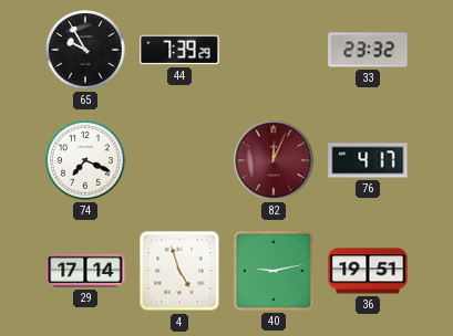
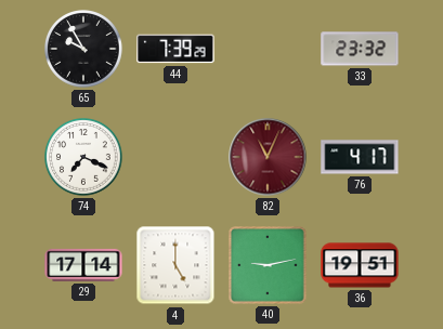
82: 12:04 -> 11:04 (268, 157)
4: 4:57 -> 5:00 (175, 265)
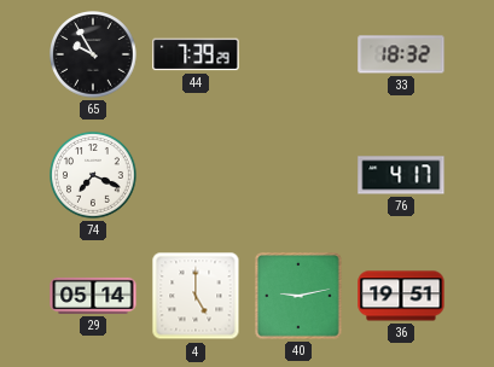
33: 23:32 -> 18:32 (401, 54)
82: 11:04 -> none (268, 157)
29: 17:14 -> 05:14 (93, 296)
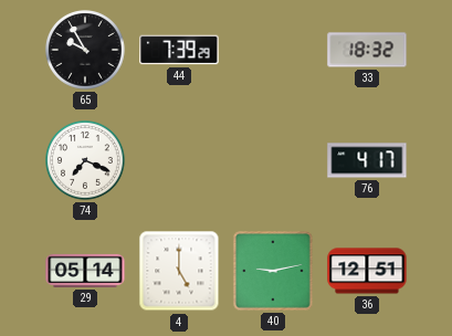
36: 19:51 -> 12:51 (367, 271)
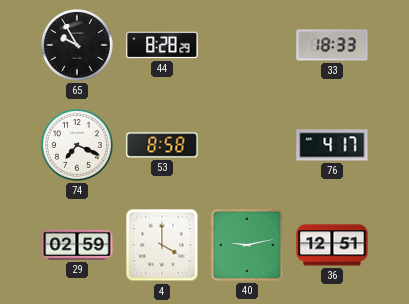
44: 7:39 -> 8:28 (162, 45)
33: 18:32 -> 18:33 (332, 45)
53: none -> 8:58 (162, 145)
29: 05:14 -> 02:59 (77, 245)
4: 5:00 -> 4:00 (162, 245)
